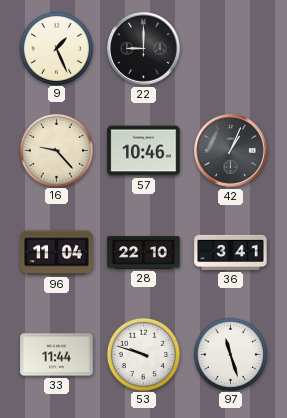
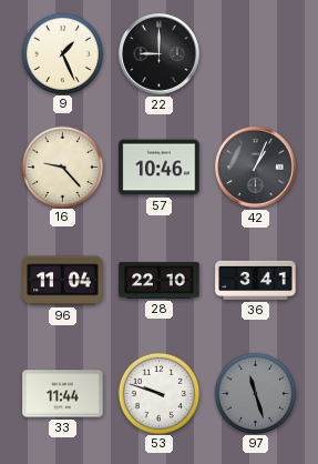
97 dial: white -> grey (255, 393)
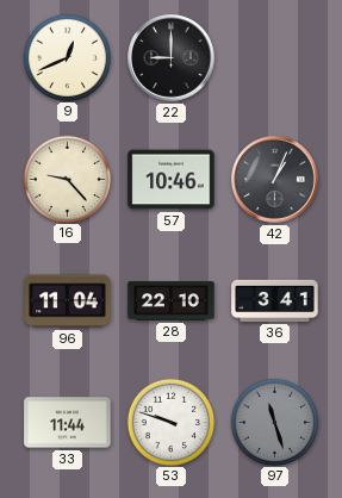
9: 1:26 -> 12:41 (67, 57)
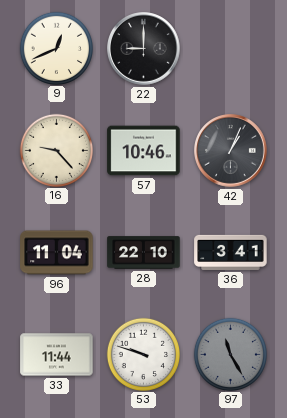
97: 11:27 -> 11:25 (230, 354)
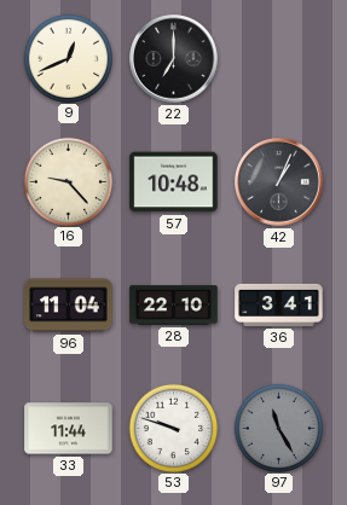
22: 9:00 -> 7:00 (174, 59)
57: 10:46 -> 10:48 (174, 182)
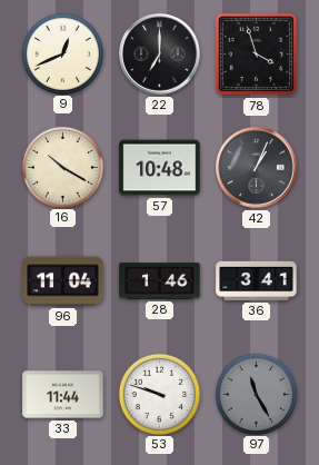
78: none -> 3:57 (257, 55)
16: 9:23 -> 10:20 (62, 167)
28: 22:10 -> 1:46 (160, 281)
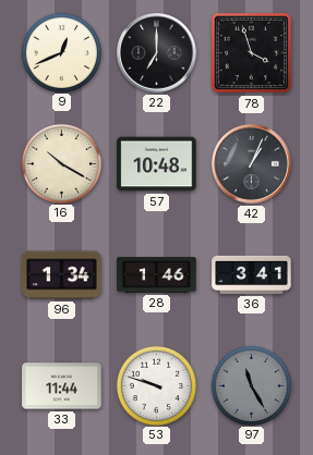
96: 11:04 -> 1:34 (62, 275)
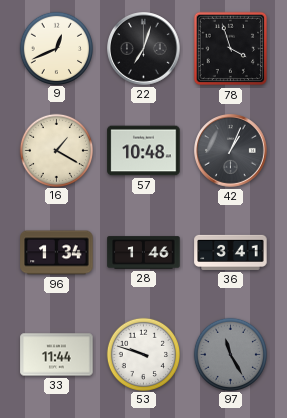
22: 7:00 -> 7:03 (144, 49)
16: 10:20 -> 1:20 (56, 150)
